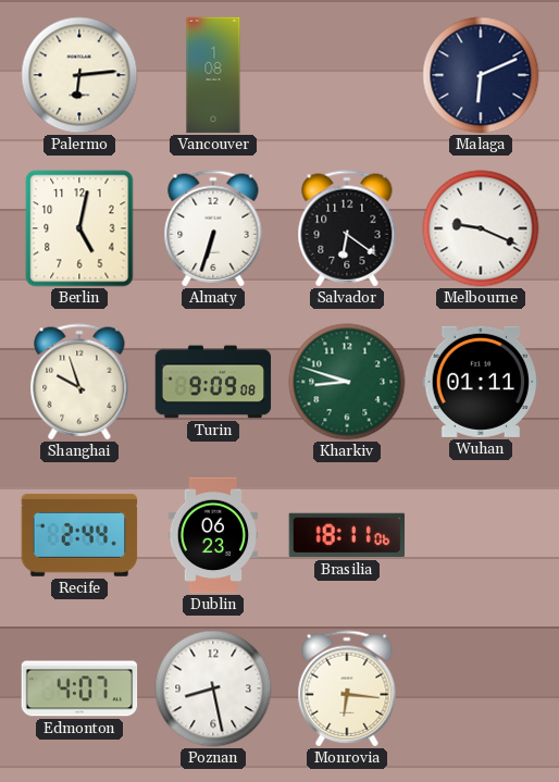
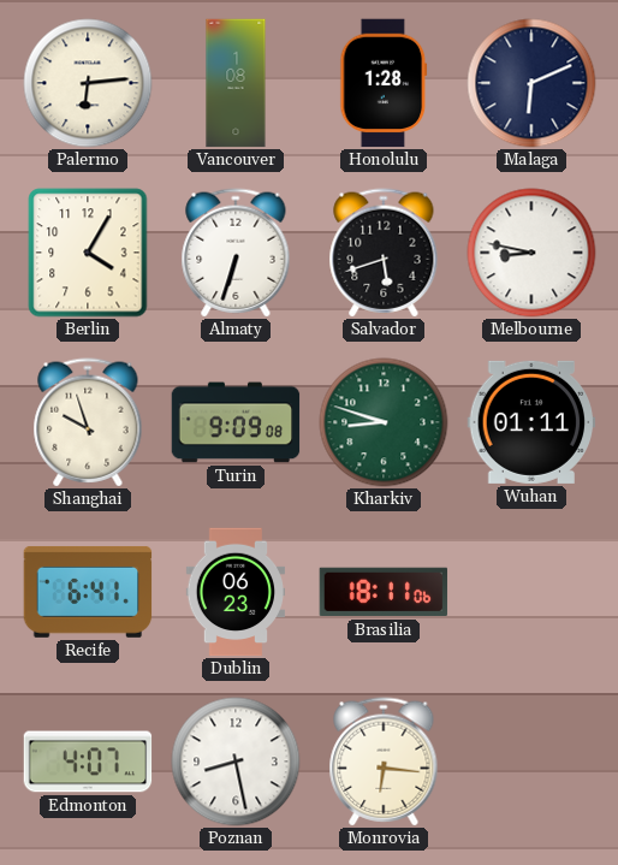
Honolulu: none -> 1:28 (384, 83)
Berlin: 5:02 -> 4:05 (88, 253)
Salvador: 6:21 -> 5:42 (384, 253)
Melbourne: 9:19 -> 8:47 (531, 253)
Recife: 2:44 -> 6:41 (88, 592)
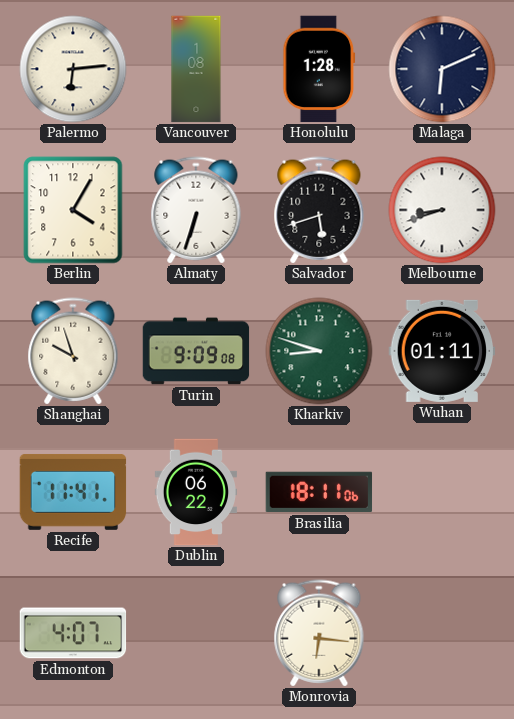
Melbourne: 8:47 -> 8:42 (442, 210)
Recife: 6:41 -> 11:41 (73, 492)
Dublin: 06:23 -> 06:22 (196, 492)
Poznan: 8:28 -> none (236, 762)
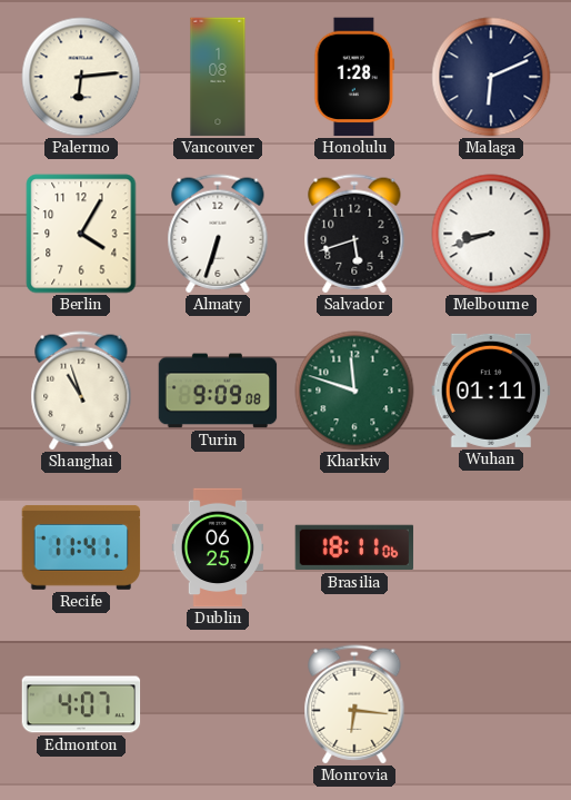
Shanghai: 9:57 -> 10:57 (81, 391)
Kharkiv: 8:48 -> 11:48 (354, 391)
Dublin: 06:22 -> 06:25 (218, 547)
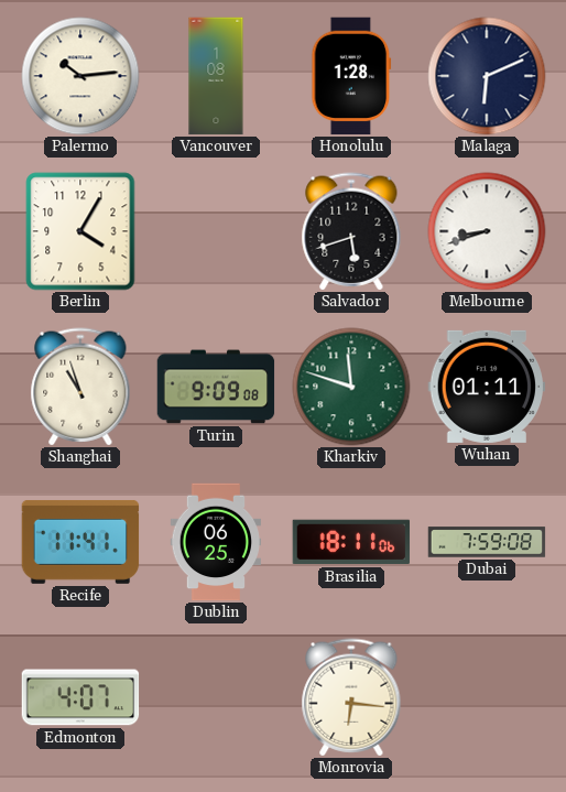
Palermo: 6:14 -> 10:14 (80, 76)
Almaty: 6:33 -> none (218, 234)
Dubai: none -> 7:59 (487, 542)
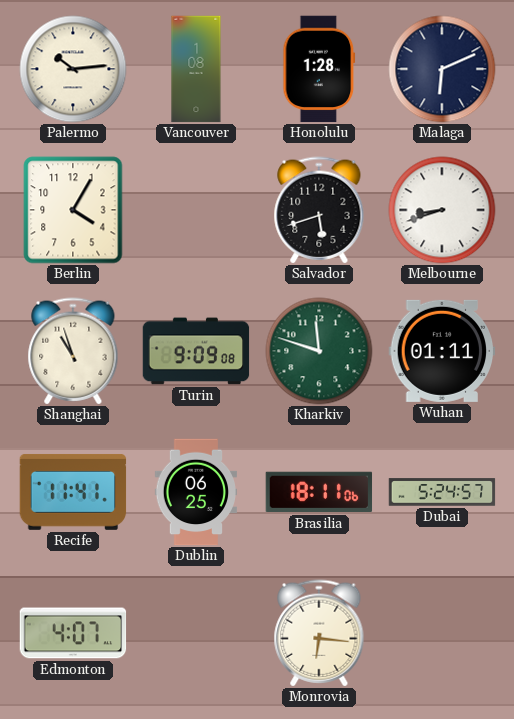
Dubai: 7:59 -> 5:24 (442, 492)
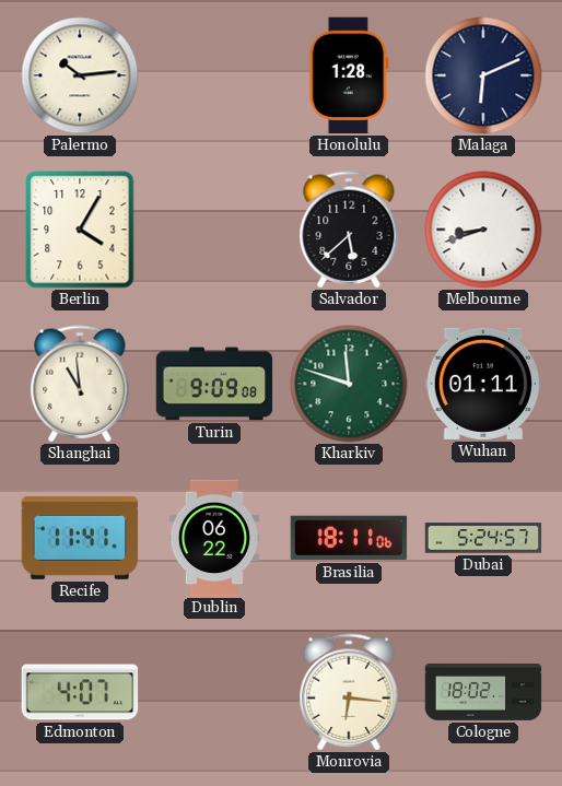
Vancouver: 1:08 -> none (196, 69)
Salvador: 5:42 -> 5:38 (349, 230)
Shanghai: 10:57 -> 10:59 (80, 384)
Dublin: 06:25 -> 06:22 (214, 538)
Cologne: none -> 18:02 (483, 693)
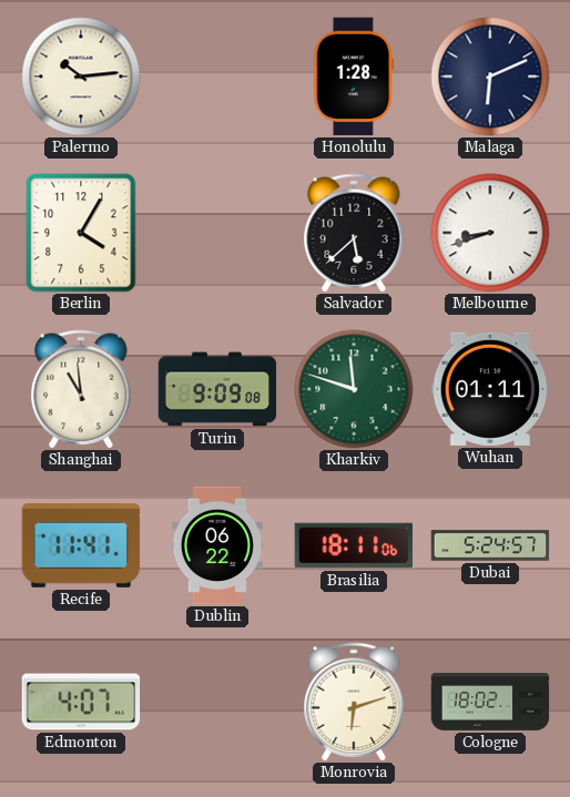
Monrovia: 6:16 -> 6:12 (354, 702)
